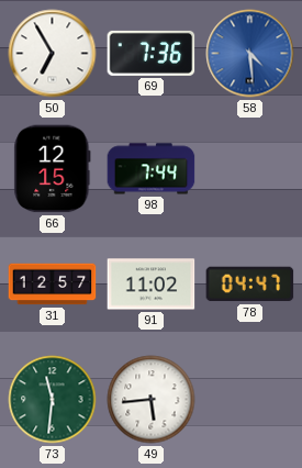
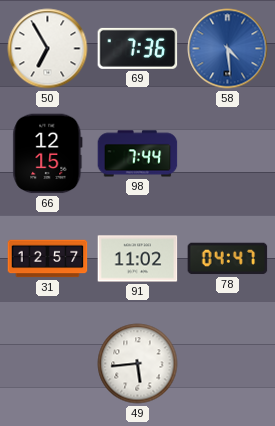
73: 11:31 -> none (53, 400)
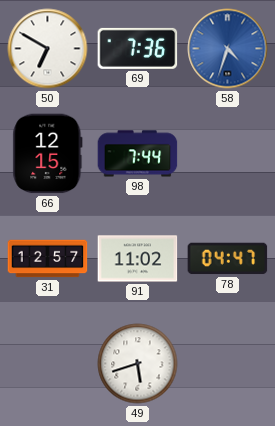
50: 6:55 -> 6:50 (48, 49)
58: 4:29 -> 4:33 (228, 49)
49: 5:44 -> 5:42 (138, 364)
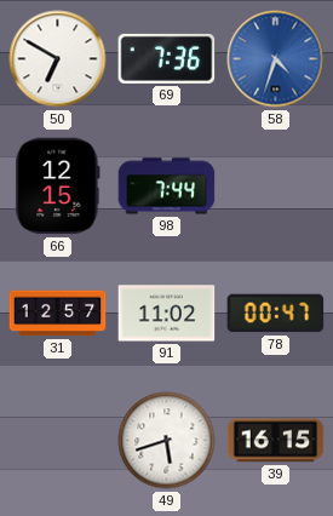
78: 04:47 -> 00:47 (276, 314)
39: none -> 16:15 (276, 441)
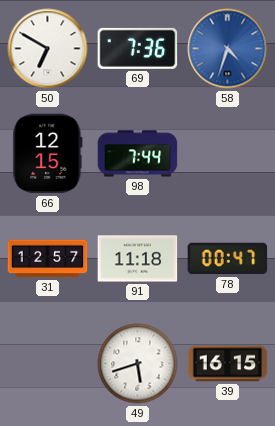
91: 11:02 -> 11:18 (138, 259)
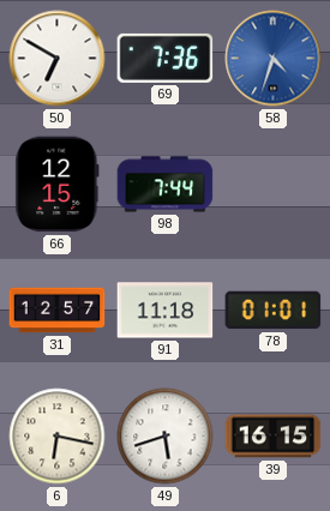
78: 00:47 -> 01:01 (274, 311)
6: none -> 6:17 (58, 437)
